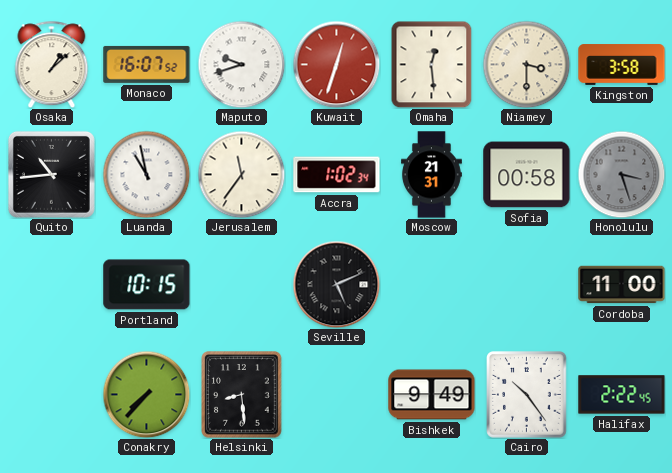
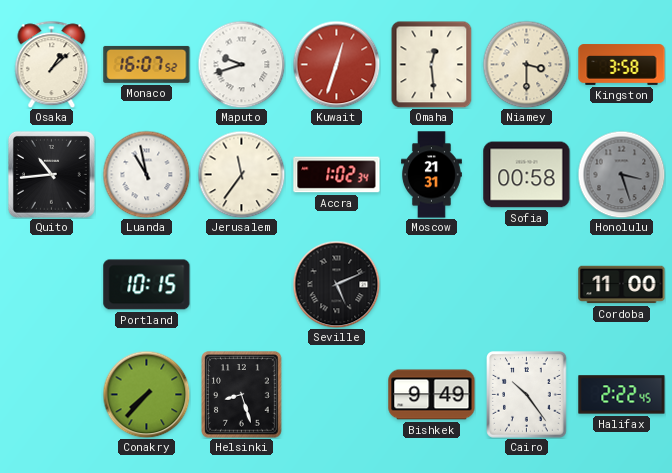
Helsinki: 8:29 -> 8:27 (242, 395)
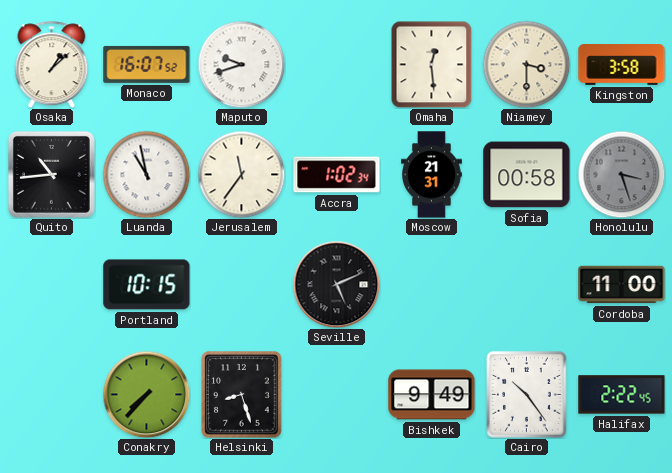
Kuwait: 12:33 -> none (336, 64)
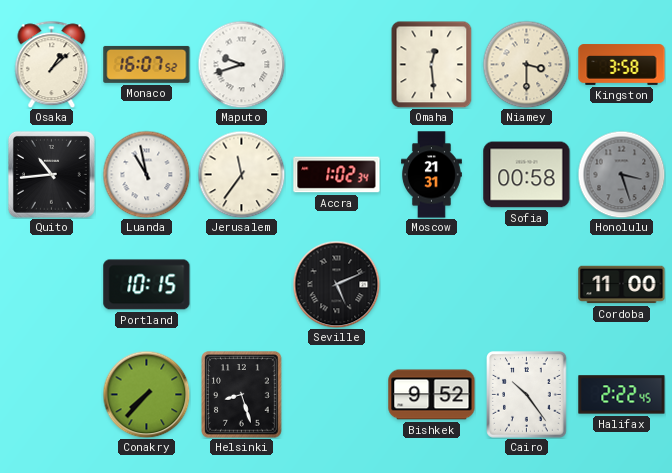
Bishkek: 9:49 -> 9:52 (432, 395)
